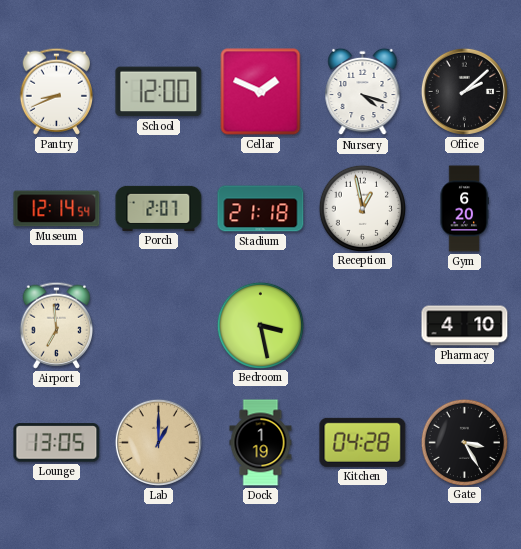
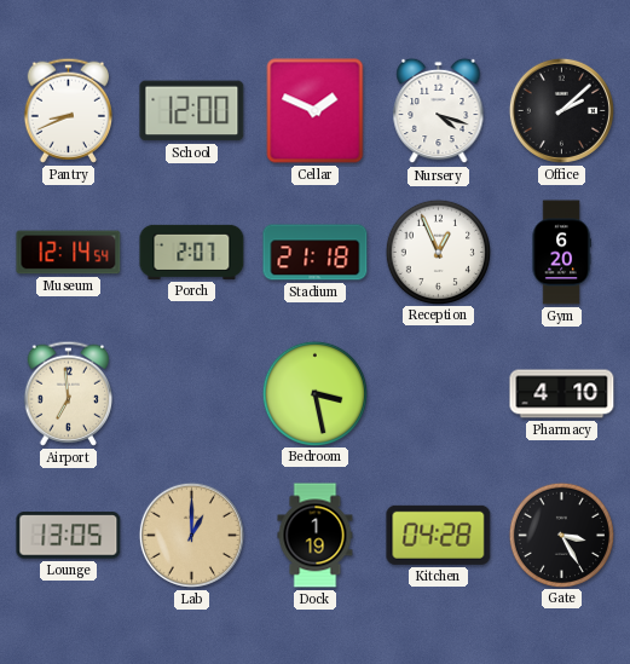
Reception: 12:58 -> 12:56 (438, 252)
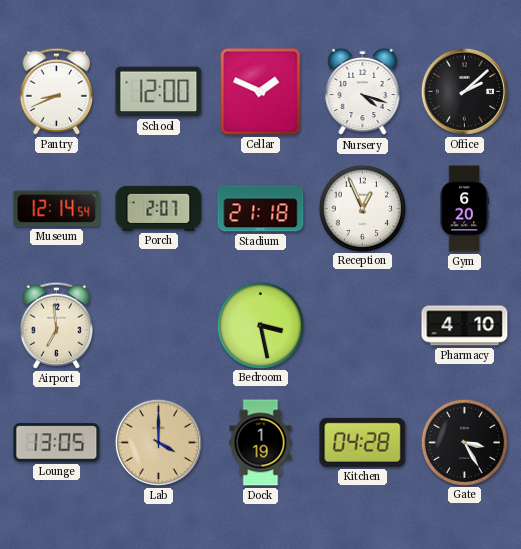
Lab: 1:00 -> 4:00 (158, 442)
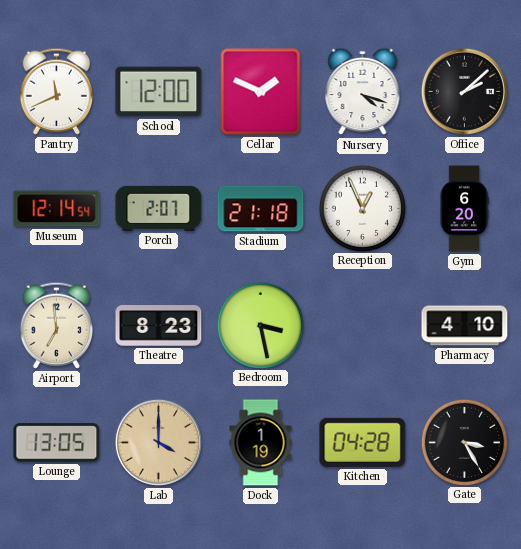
Pantry: 8:41 -> 11:41 (56, 91)
Theatre: none -> 8:23 (159, 326)
